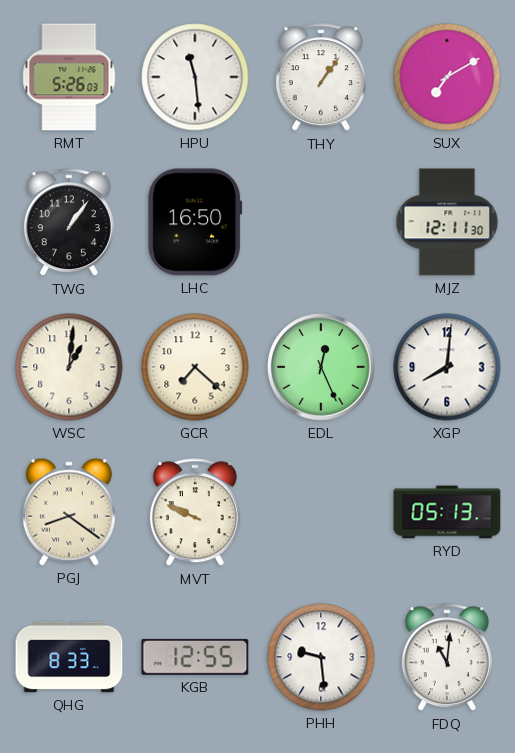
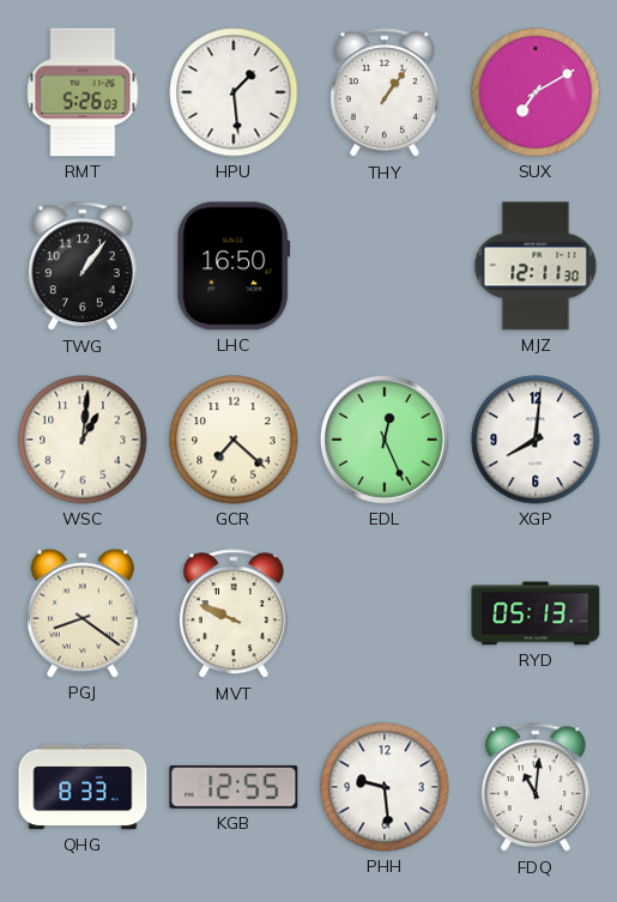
HPU: 11:29 -> 1:29 (234, 92)
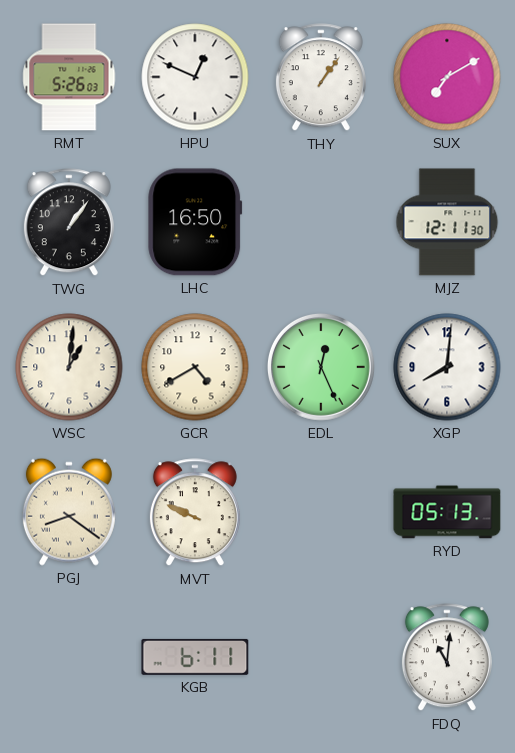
HPU: 1:29 -> 12:49 (195, 77)
GCR: 7:22 -> 4:40 (195, 367)
QHG: 8:33 -> none (83, 787)
KGB: 12:55 -> 6:11 (195, 657)
PHH: 9:29 -> none (385, 787)
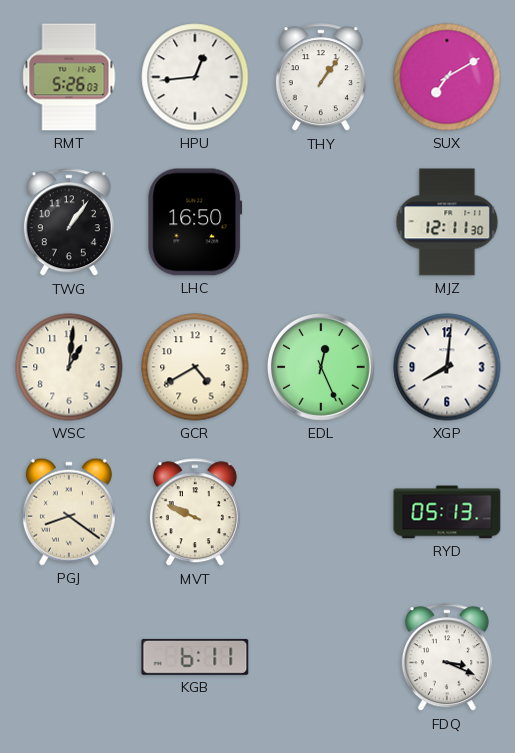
HPU: 12:49 -> 12:44 (195, 77)
FDQ: 11:01 -> 3:19 (447, 658)
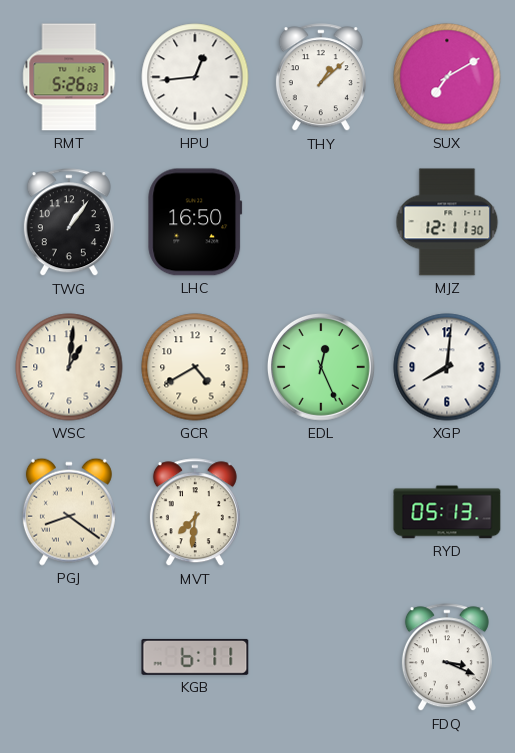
THY: 1:06 -> 1:08 (321, 78)
MVT: 9:49 -> 7:31 (195, 513)
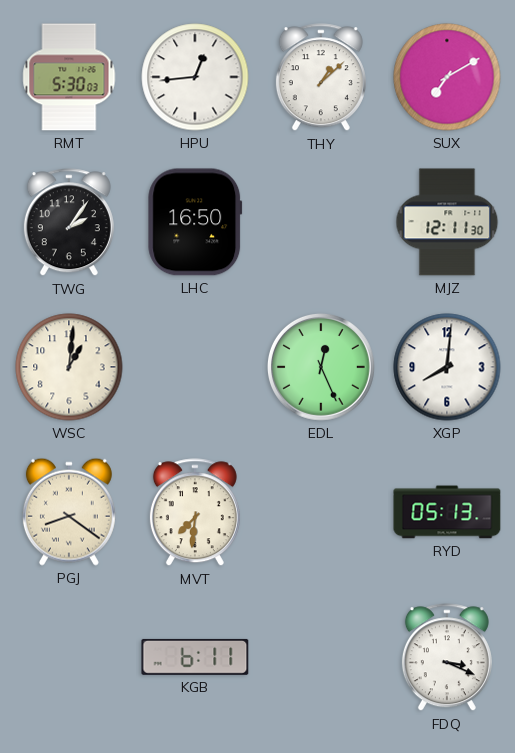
RMT: 5:26 -> 5:30 (69, 77)
TWG: 1:06 -> 2:06 (69, 223)
GCR: 4:40 -> none (195, 367)
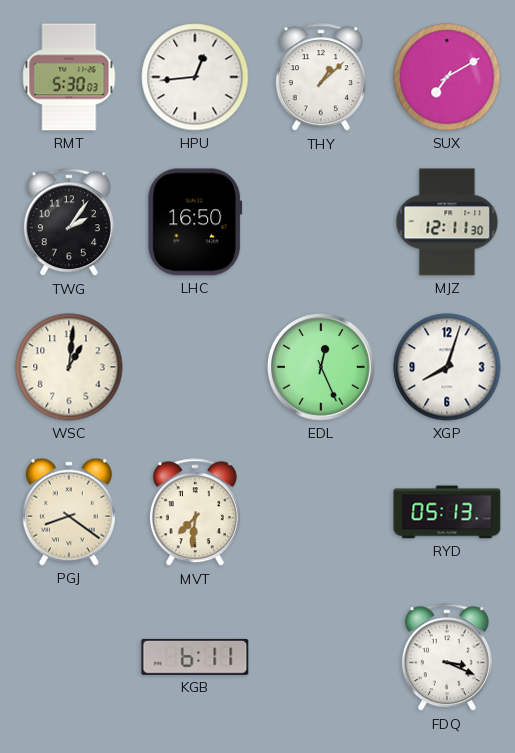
XGP: 8:01 -> 8:03 (447, 367)
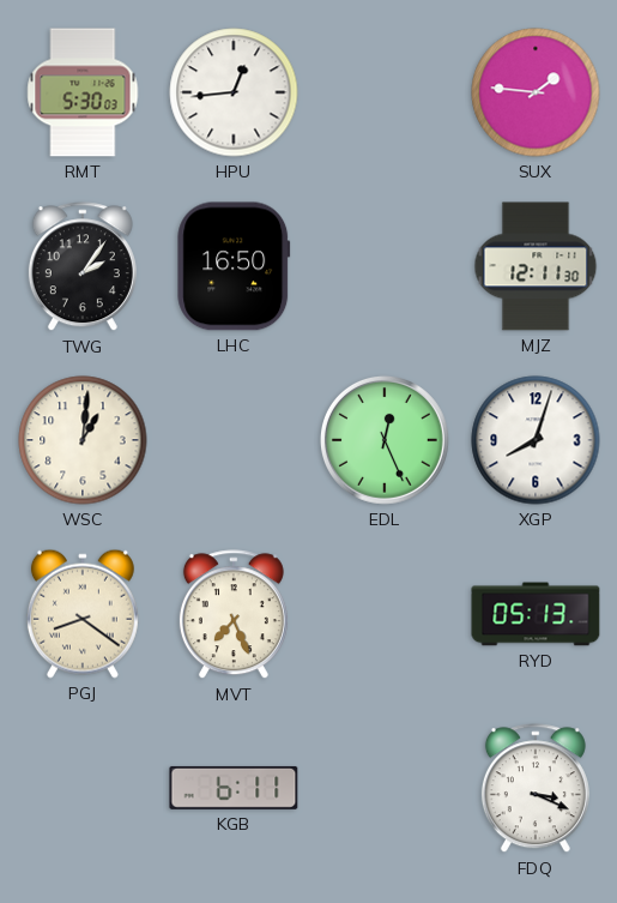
THY: 1:08 -> none (321, 78)
SUX: 7:10 -> 1:46 (536, 92)
MVT: 7:31 -> 7:26 (234, 615)
